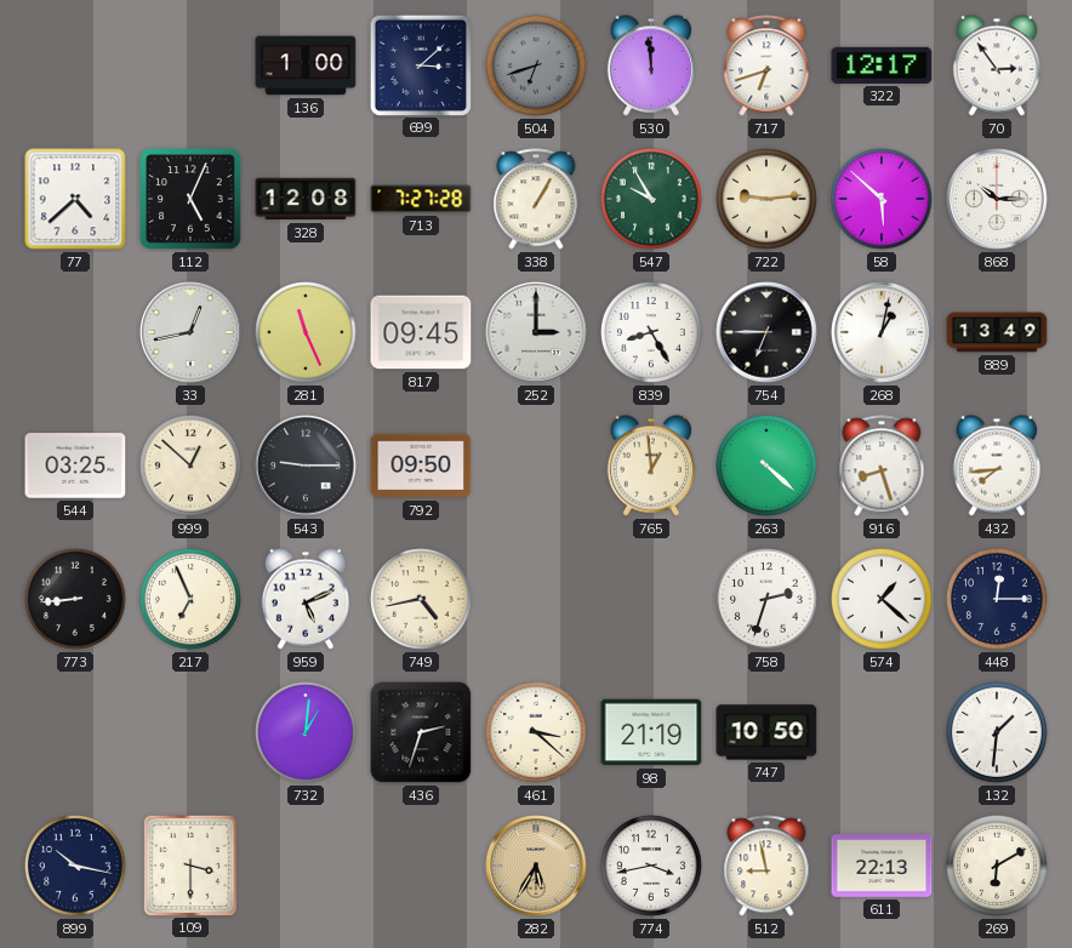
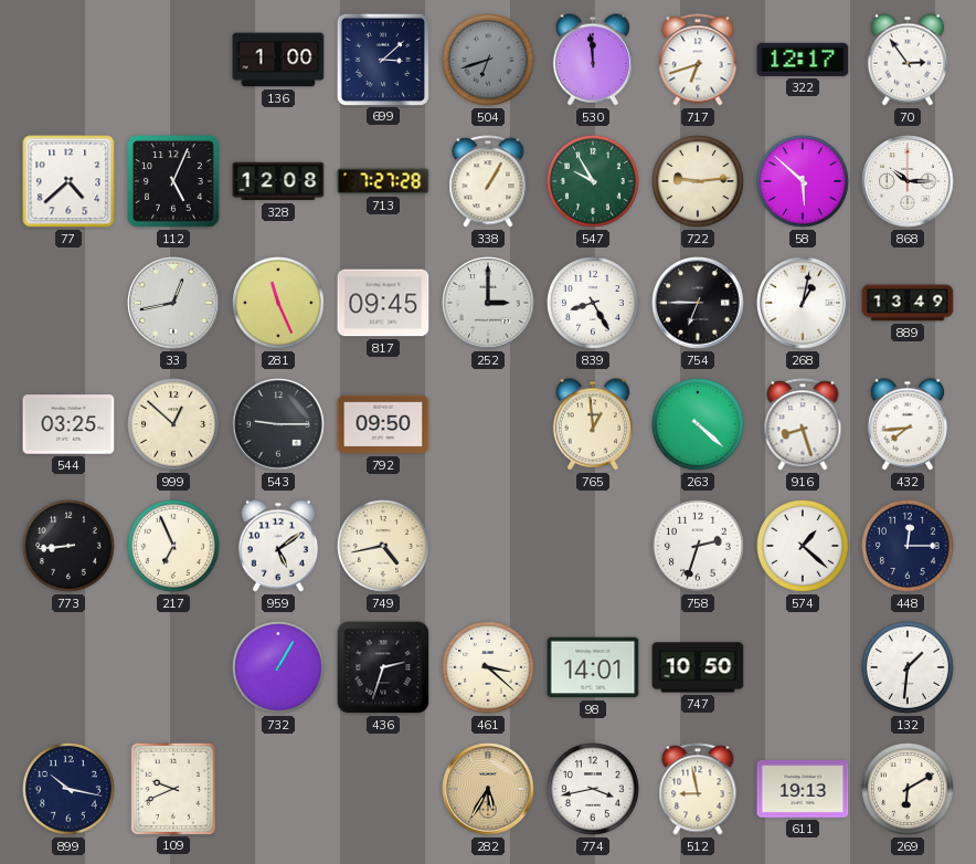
959: 5:11 -> 5:09 (277, 546)
732: 1:01 -> 1:05 (279, 668)
98: 21:19 -> 14:01 (593, 667)
109: 3:30 -> 9:41 (172, 788)
611: 22:13 -> 19:13 (803, 790)
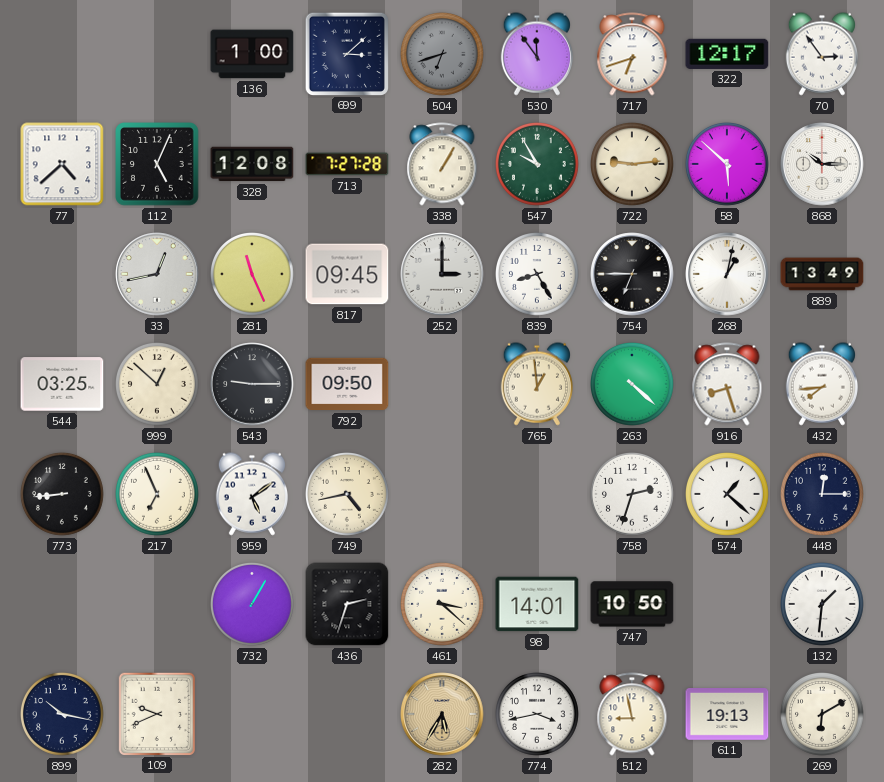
530: 11:59 -> 11:54 (536, 54)
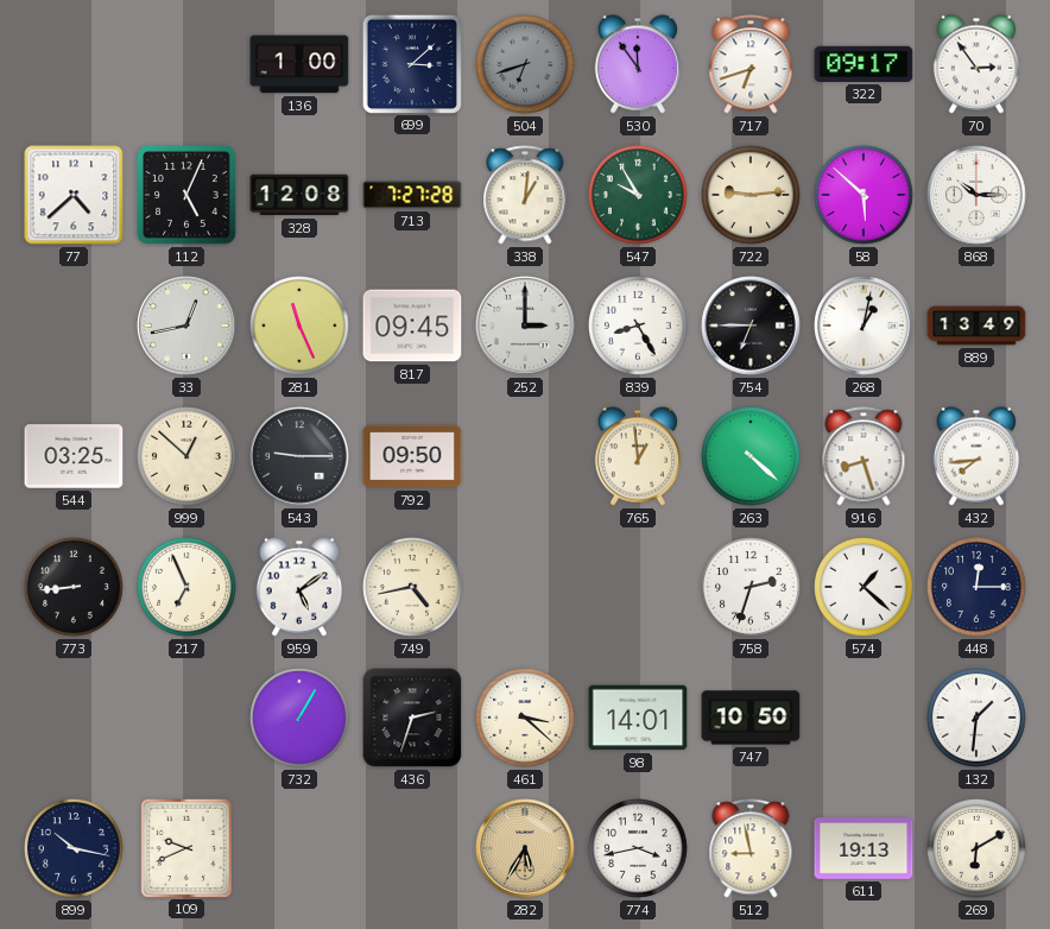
322: 12:17 -> 09:17 (864, 64)
338: 1:05 -> 1:01 (525, 195)
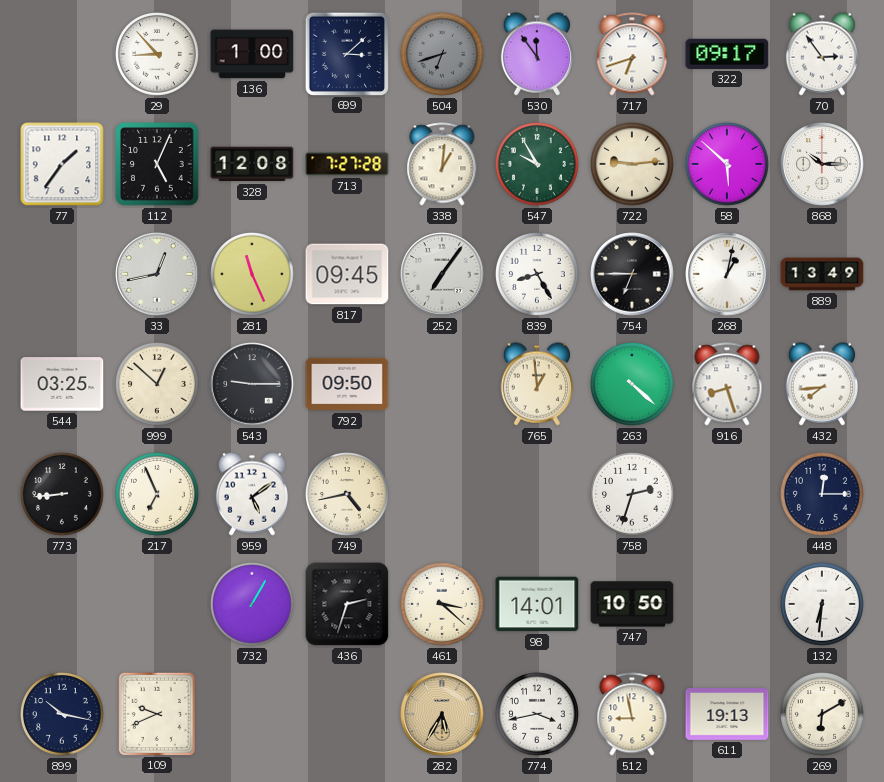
29: none -> 8:53 (158, 55)
77: 4:38 -> 1:36 (62, 164)
252: 3:00 -> 7:06 (442, 274)
574: 1:22 -> none (865, 588)
132: 1:31 -> 6:31 (823, 605)
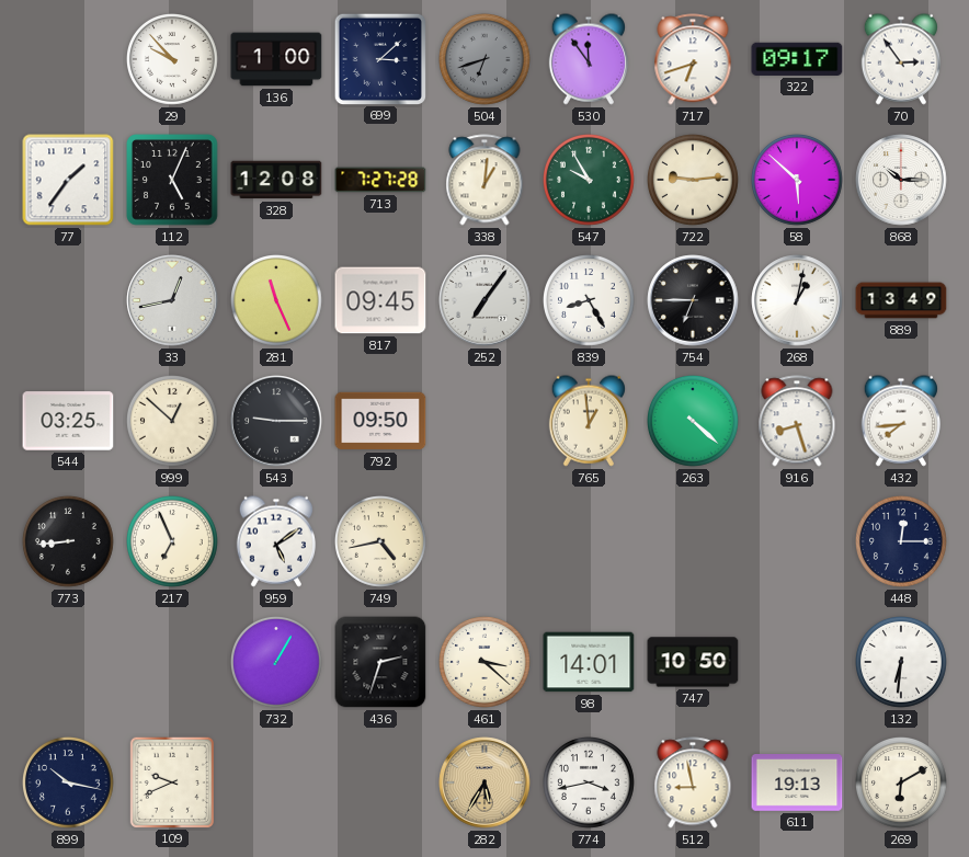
29: 8:53 -> 9:53 (173, 60)
758: 2:33 -> none (633, 495)
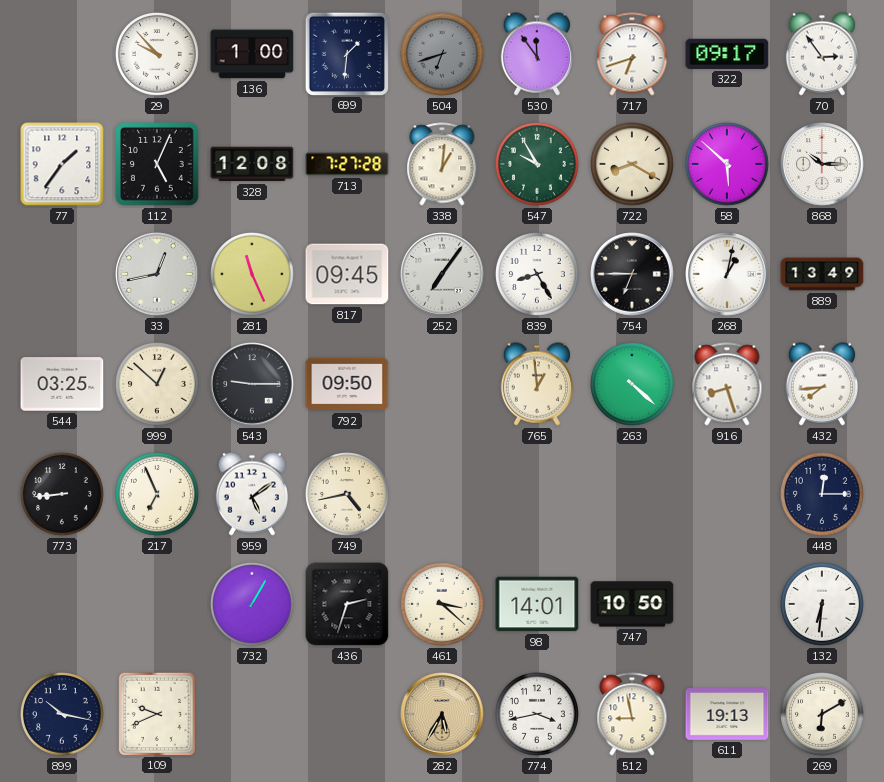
699: 3:08 -> 1:31 (346, 53)
722: 9:14 -> 8:20 (633, 165)
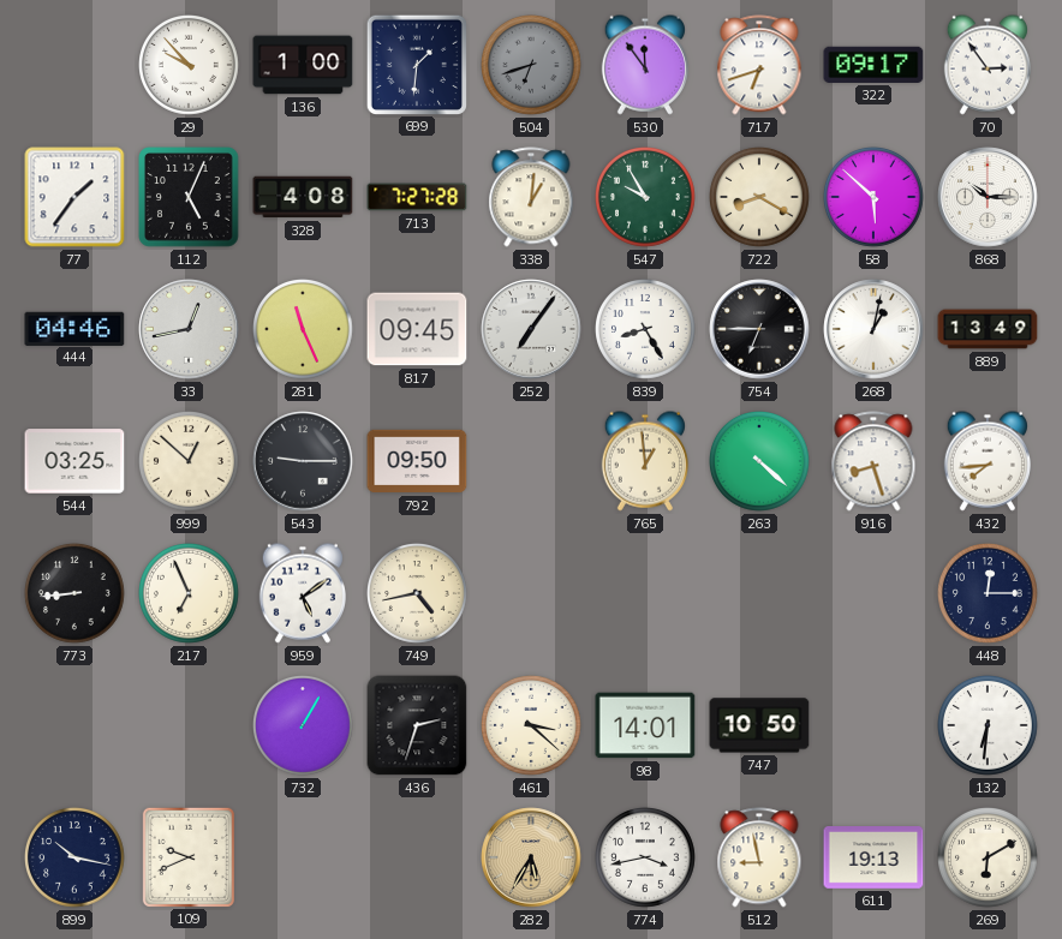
328: 12:08 -> 4:08 (303, 197)
444: none -> 04:46 (74, 328)
